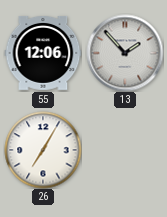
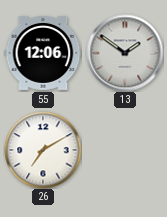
13: 1:53 -> 1:51 (125, 53)
26: 7:05 -> 7:10 (43, 150)
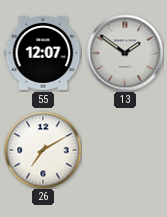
55: 12:06 -> 12:07 (43, 53)
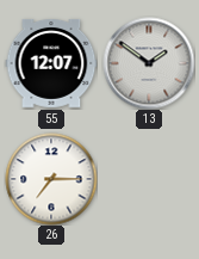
26: 7:10 -> 7:15 (51, 179)
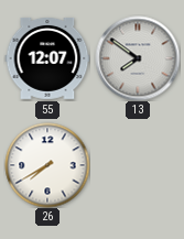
13: 1:51 -> 7:51 (138, 58)
26: 7:15 -> 7:40 (47, 165)
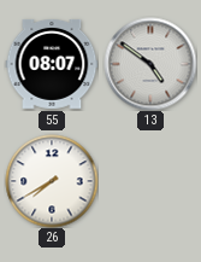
55: 12:07 -> 08:07 (52, 64)
13: 7:51 -> 4:51 (150, 64)
